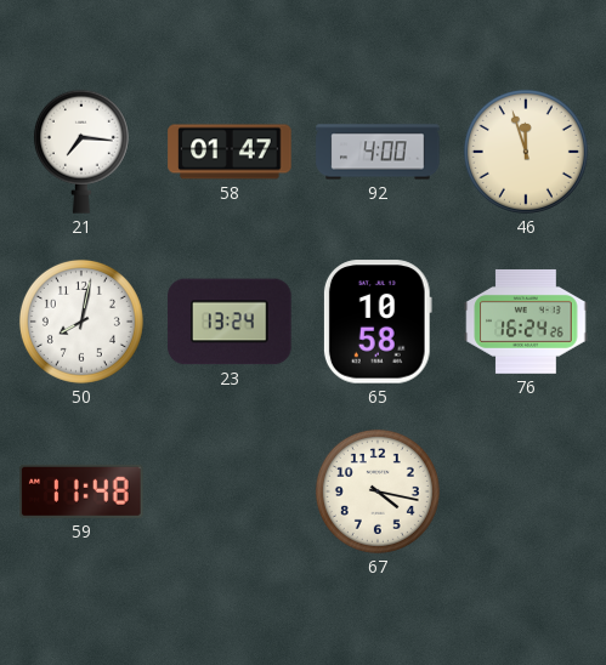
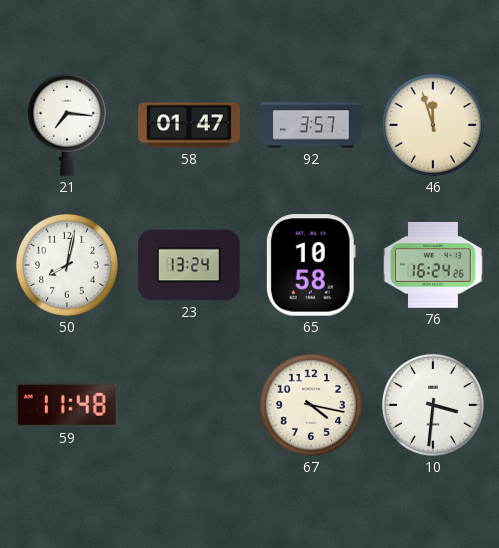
92: 4:00 -> 3:57 (311, 125)
10: none -> 3:31 (433, 405)
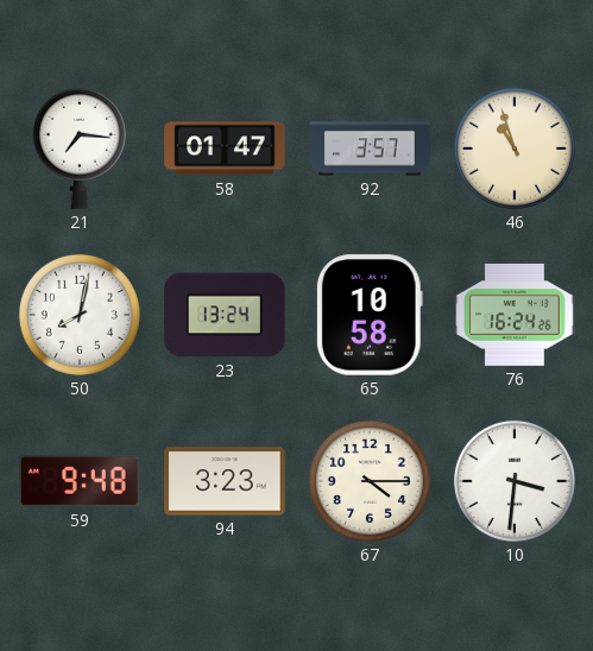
46: 11:57 -> 10:57 (515, 148)
59: 11:48 -> 9:48 (80, 481)
94: none -> 3:23 (225, 481)
67: 4:17 -> 4:15 (370, 481)
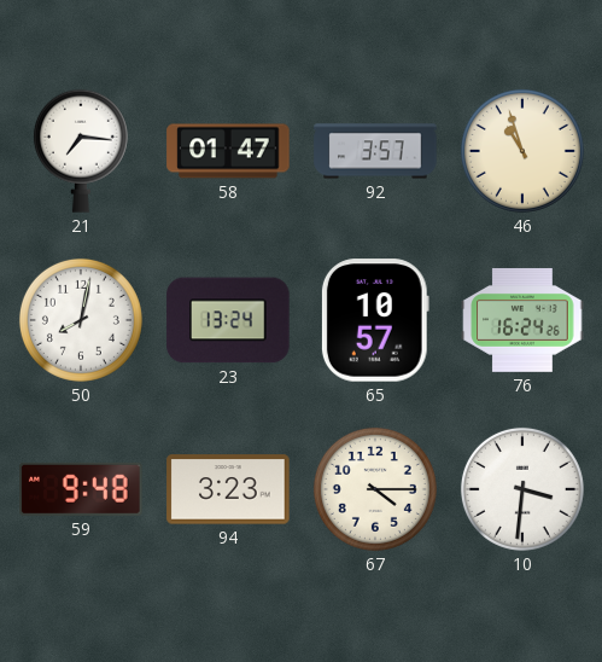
65: 10:58 -> 10:57 (375, 320)
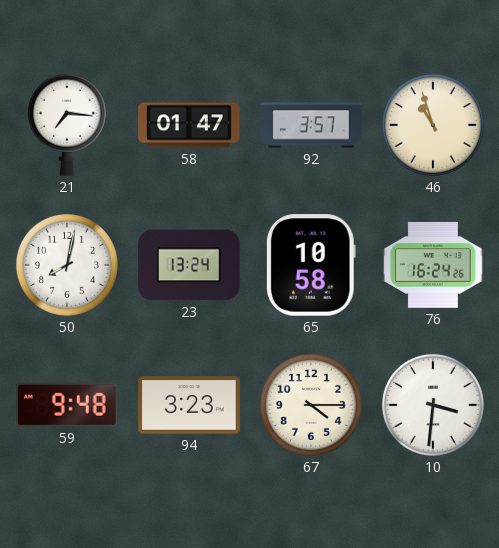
65: 10:57 -> 10:58 (311, 265)
